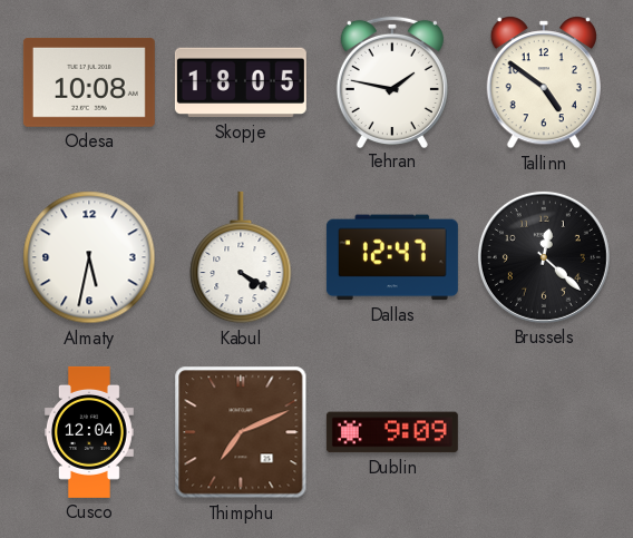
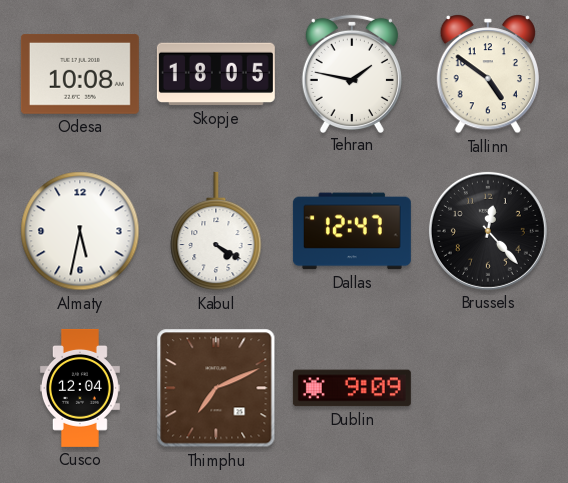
Brussels: 12:22 -> 12:23 (488, 231)
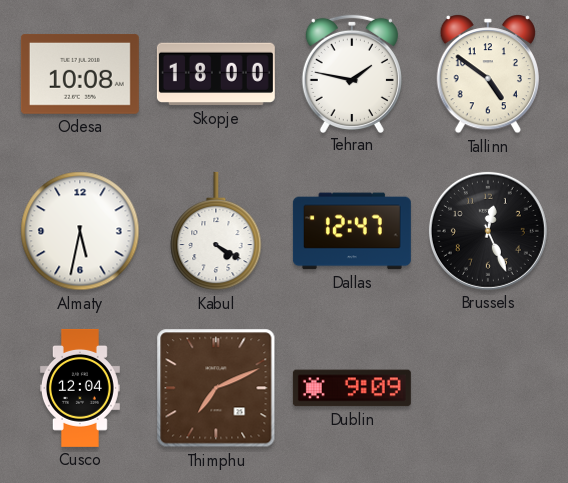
Skopje: 18:05 -> 18:00 (216, 74)
Brussels: 12:23 -> 12:26 (488, 231)
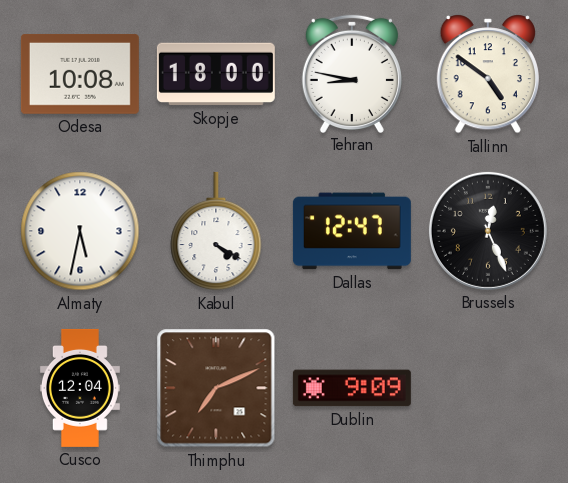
Tehran: 1:47 -> 8:47 (352, 73)
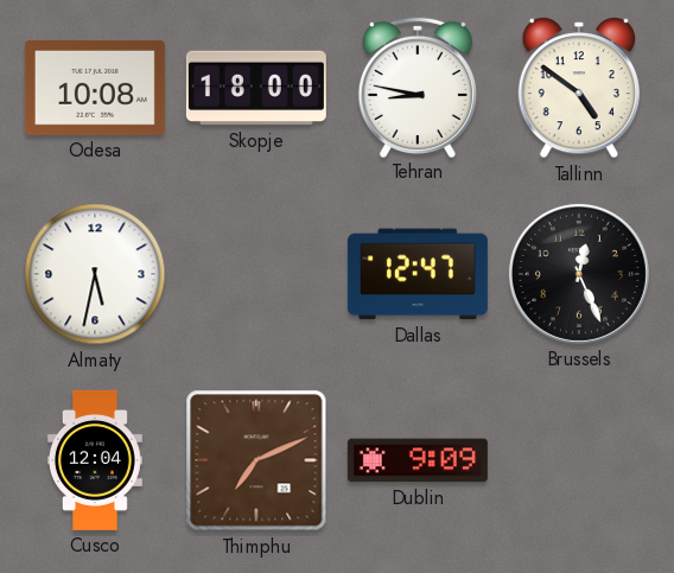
Kabul: 4:20 -> none (216, 231)
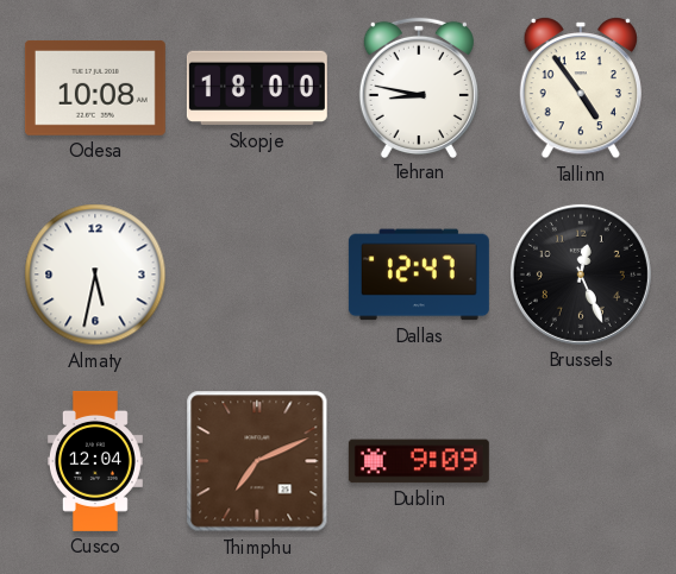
Tallinn: 4:51 -> 4:54 (581, 88)
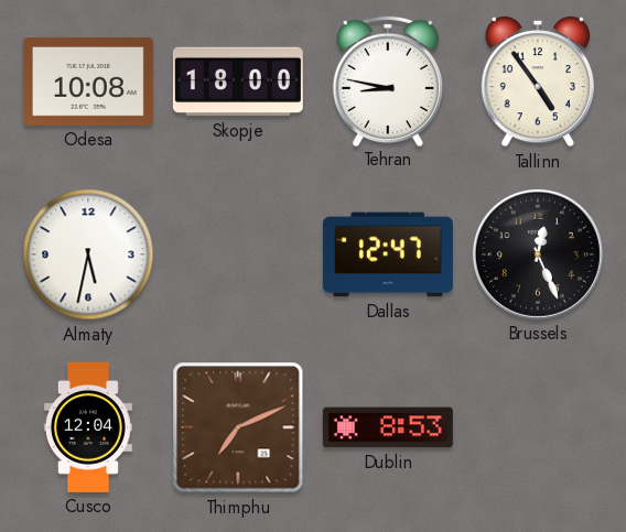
Dublin: 9:09 -> 8:53 (388, 427)
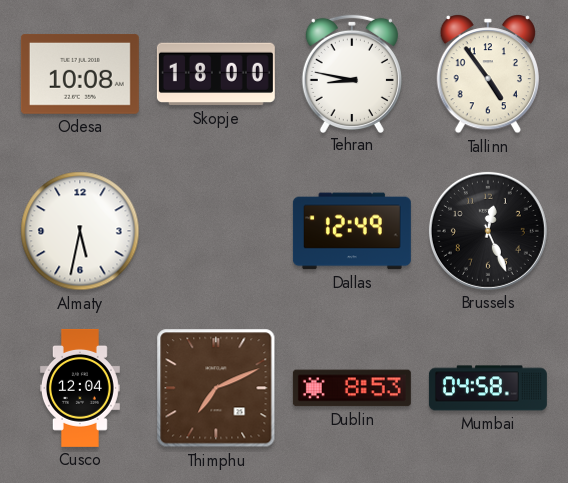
Dallas: 12:47 -> 12:49 (352, 231)
Mumbai: none -> 04:58 (488, 388)
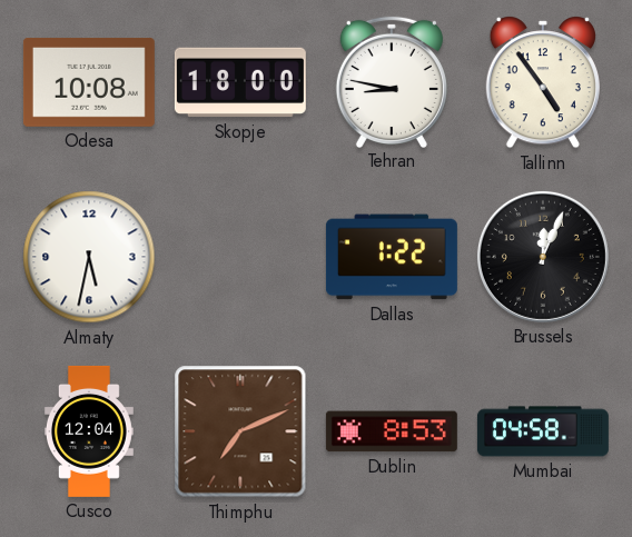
Dallas: 12:49 -> 1:22 (392, 257)
Brussels: 12:26 -> 12:04 (543, 257)
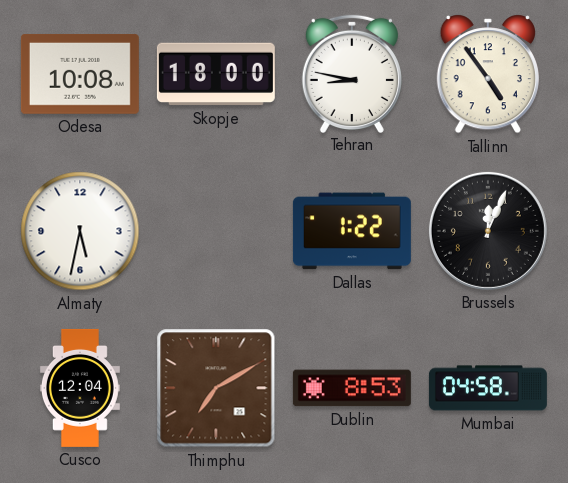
Thimphu: 7:11 -> 7:10 (216, 388)
